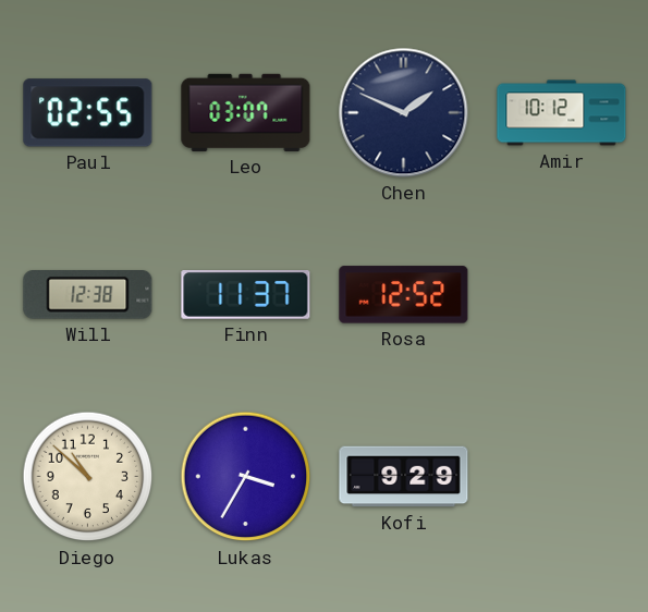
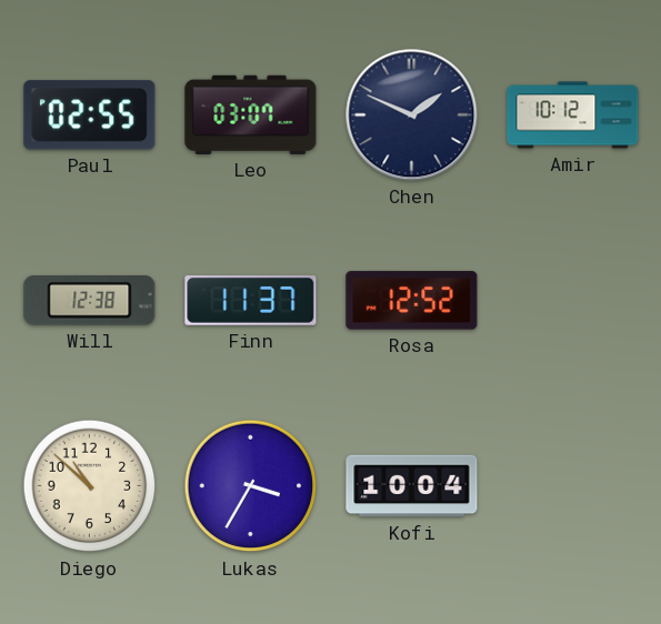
Kofi: 9:29 -> 10:04 (412, 486)
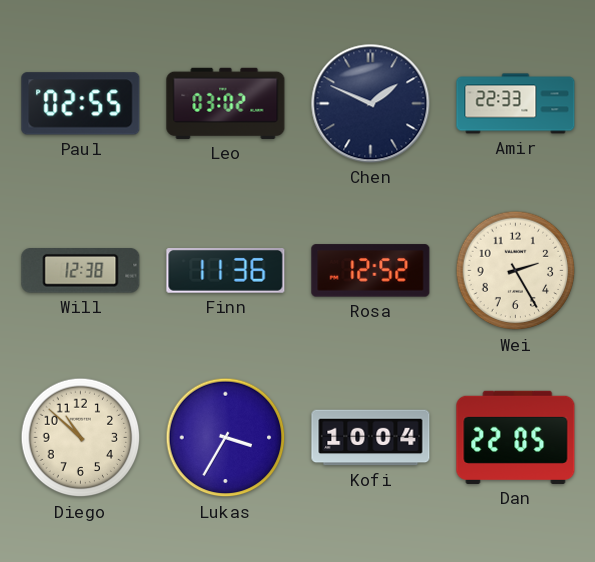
Leo: 03:07 -> 03:02 (226, 103)
Amir: 10:12 -> 22:33 (516, 104)
Finn: 11:37 -> 11:36 (226, 271)
Wei: none -> 2:25 (516, 271)
Dan: none -> 22:05 (516, 437)
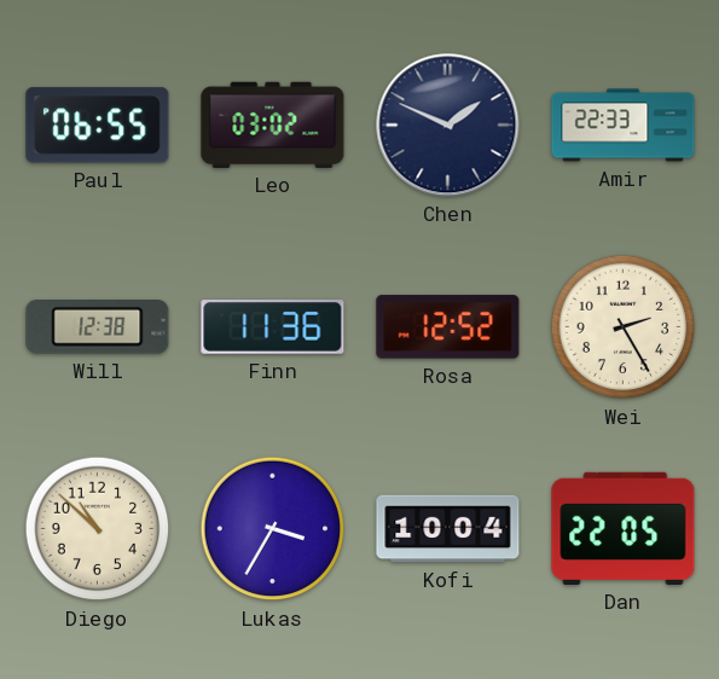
Paul: 02:55 -> 06:55 (98, 126)
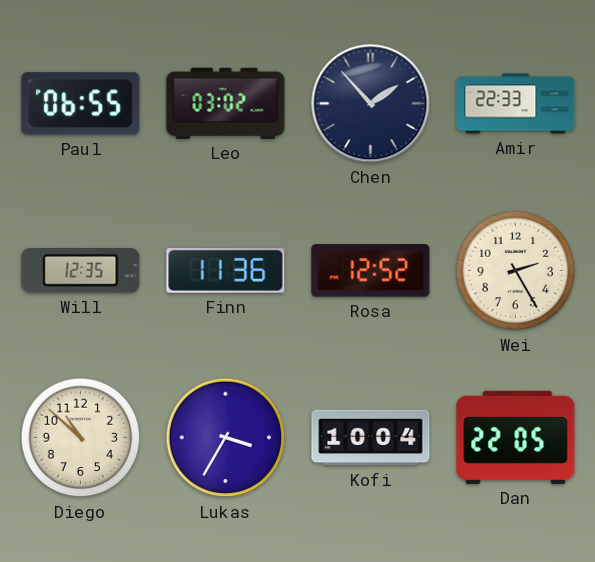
Chen: 1:49 -> 1:53 (371, 104)
Will: 12:38 -> 12:35 (81, 271)
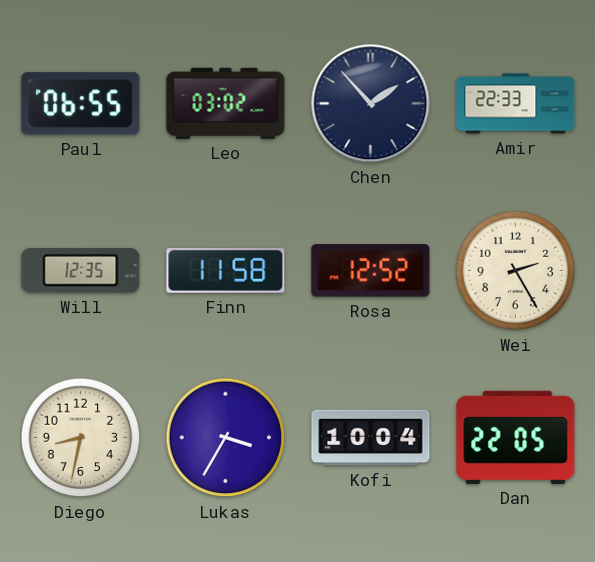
Finn: 11:36 -> 11:58 (226, 271)
Diego: 10:52 -> 8:32 (81, 438)
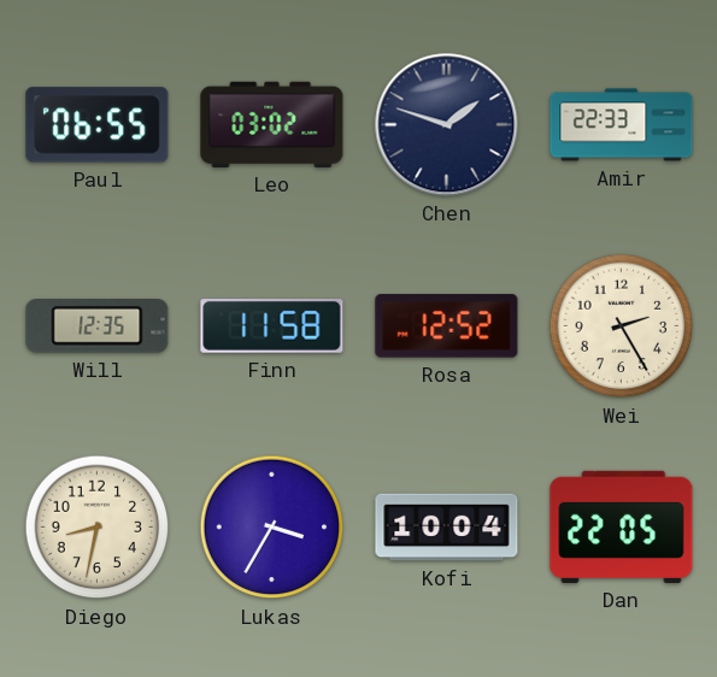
Chen: 1:53 -> 1:48 (447, 125)
